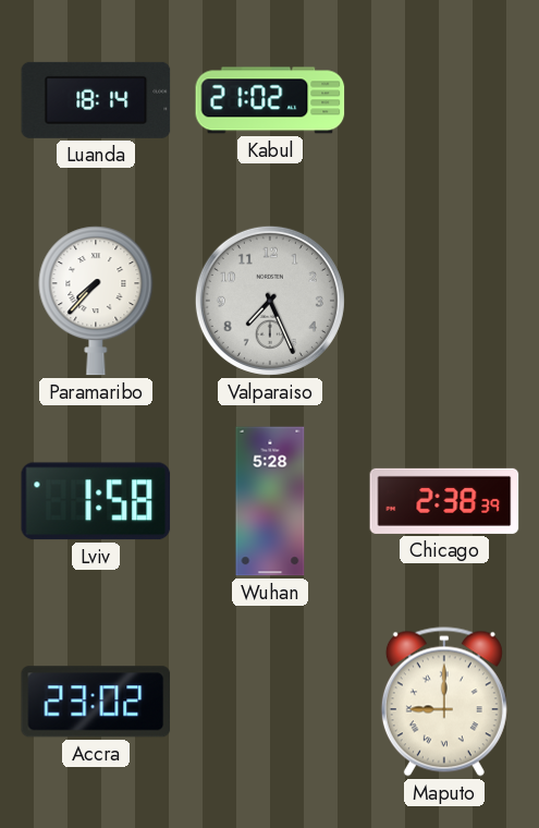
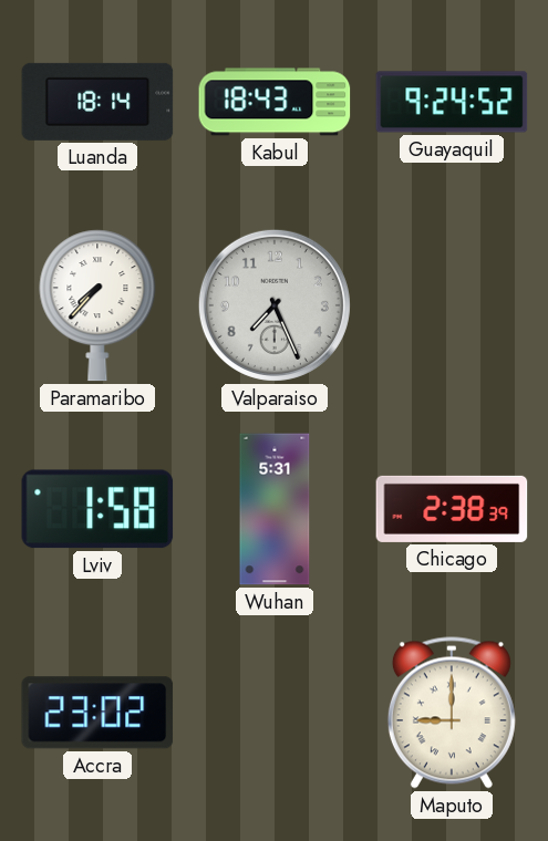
Kabul: 21:02 -> 18:43 (275, 102)
Guayaquil: none -> 9:24 (452, 102)
Wuhan: 5:28 -> 5:31 (275, 509)
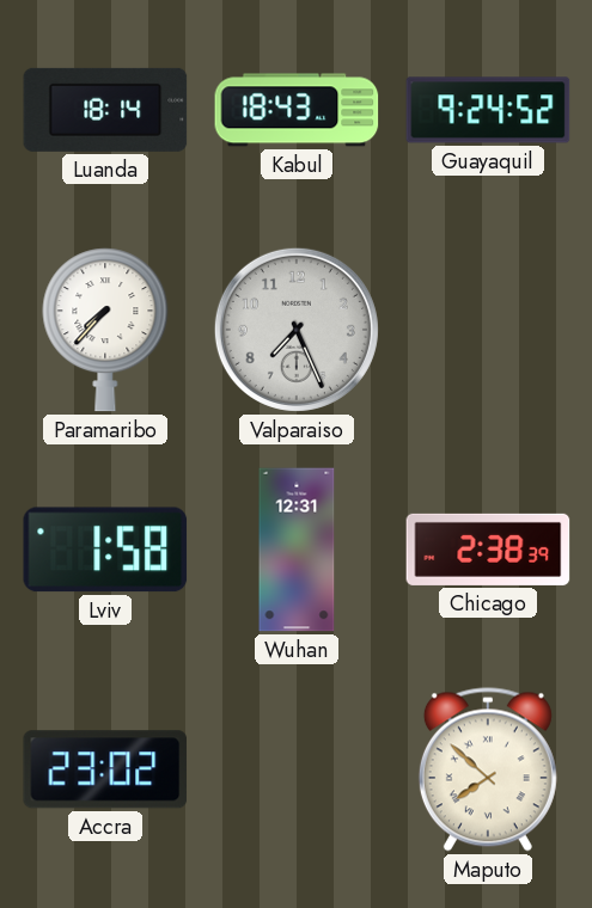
Wuhan: 5:31 -> 12:31 (297, 550)
Maputo: 9:00 -> 7:52 (488, 769)
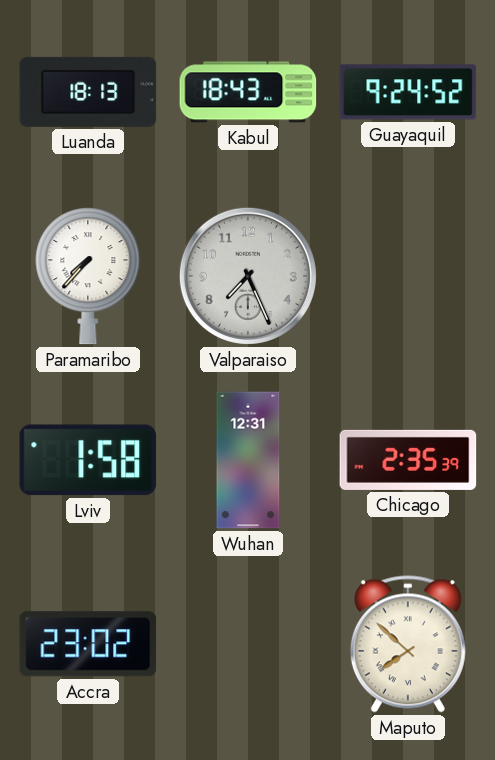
Luanda: 18:14 -> 18:13 (88, 92)
Chicago: 2:38 -> 2:35 (408, 460)
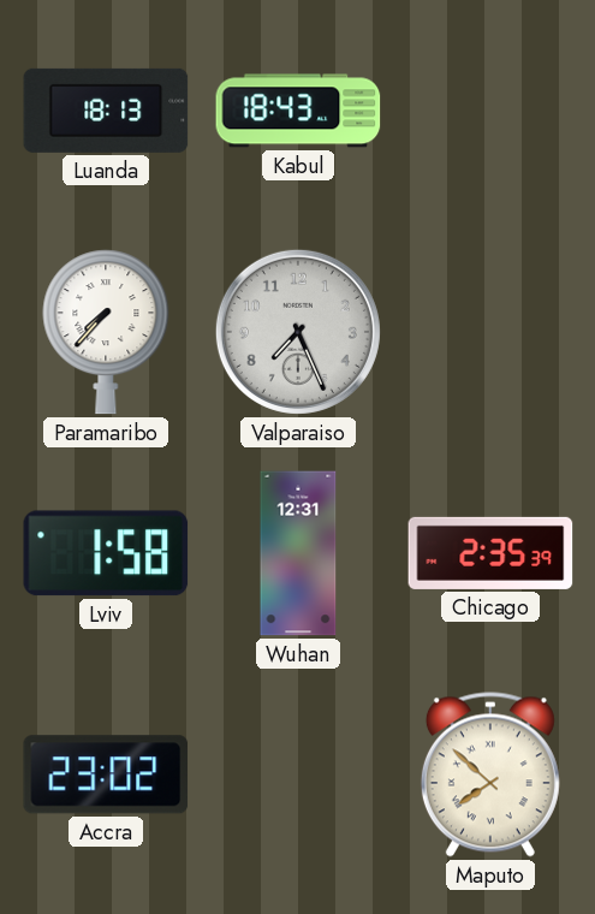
Guayaquil: 9:24 -> none (408, 92)
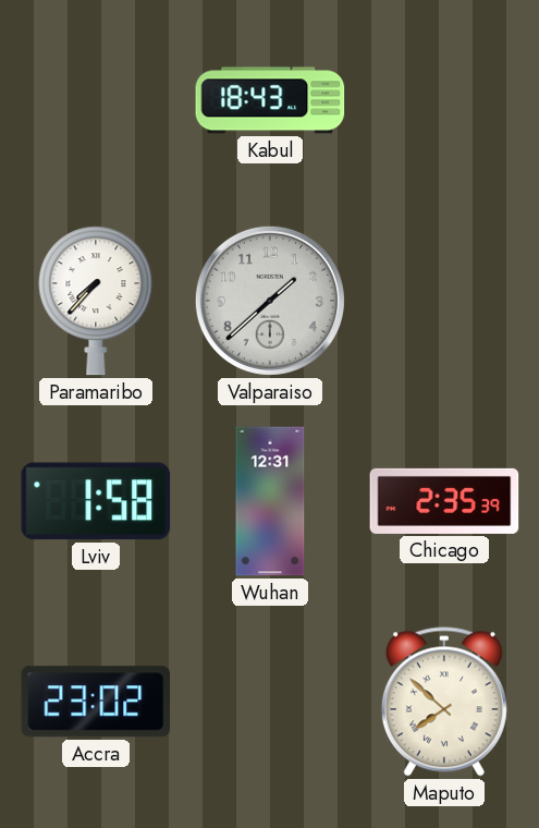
Luanda: 18:13 -> none (106, 111)
Valparaiso: 7:26 -> 1:38 (270, 301)
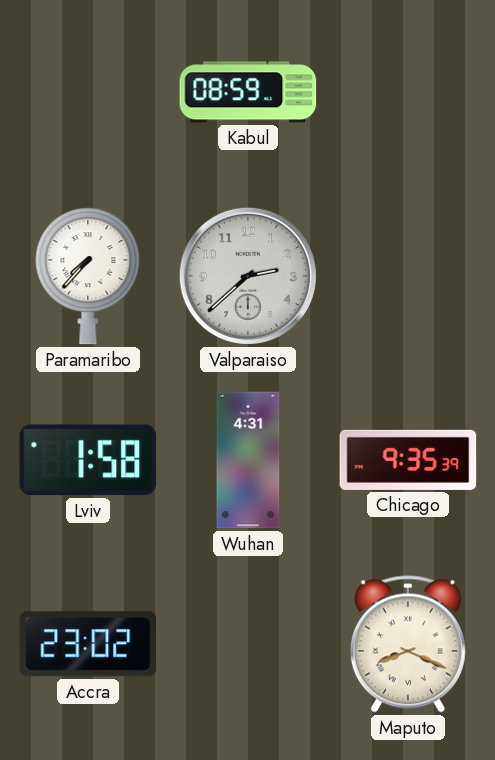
Kabul: 18:43 -> 08:59 (248, 92)
Valparaiso: 1:38 -> 2:38 (248, 276)
Wuhan: 12:31 -> 4:31 (248, 460)
Chicago: 2:35 -> 9:35 (408, 460)
Maputo: 7:52 -> 8:19 (408, 644)
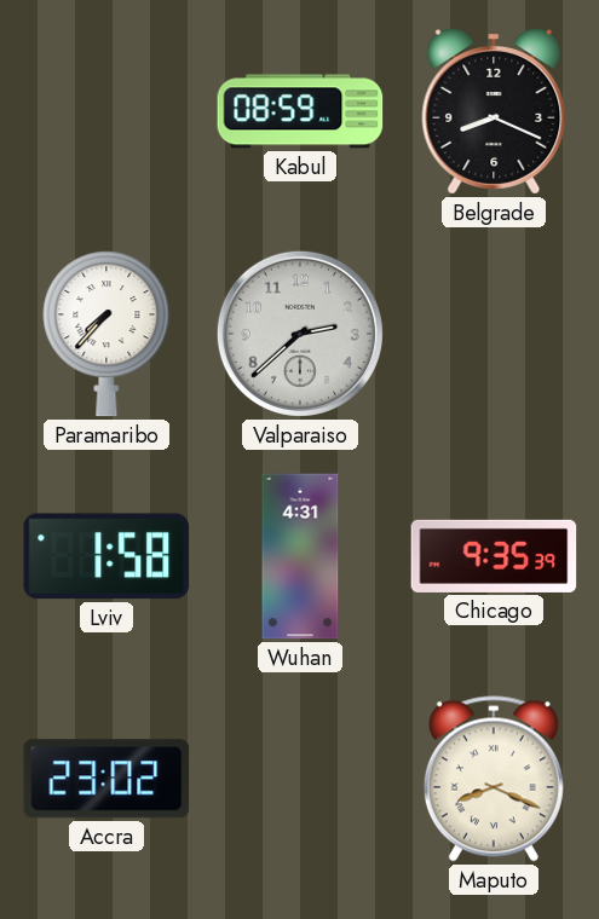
Belgrade: none -> 8:19 (494, 112)
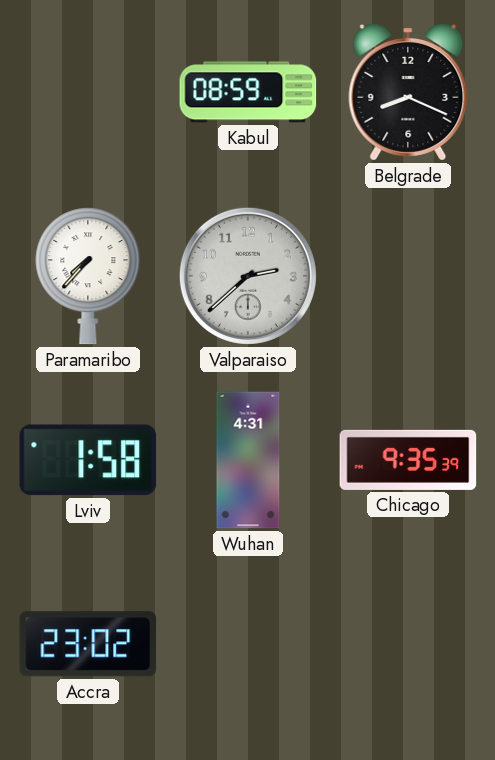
Maputo: 8:19 -> none (494, 779)
